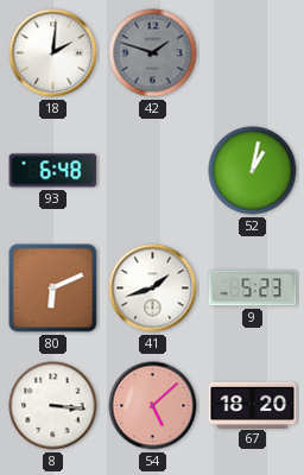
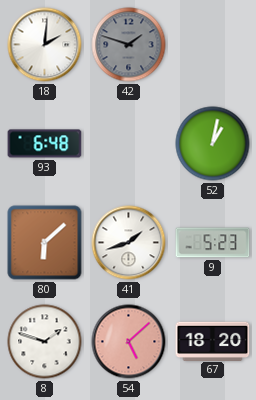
80: 6:11 -> 6:08 (45, 243)
8: 3:16 -> 1:48 (45, 342)
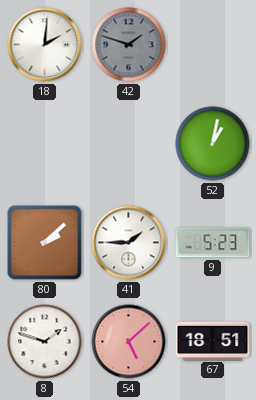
93: 6:48 -> none (45, 144)
80: 6:08 -> 2:08 (45, 243)
41: 1:42 -> 1:45 (129, 243)
67: 18:20 -> 18:51 (213, 341)
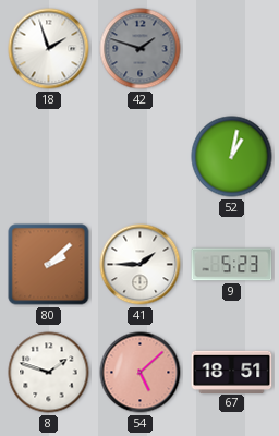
18: 2:01 -> 1:57 (49, 49)
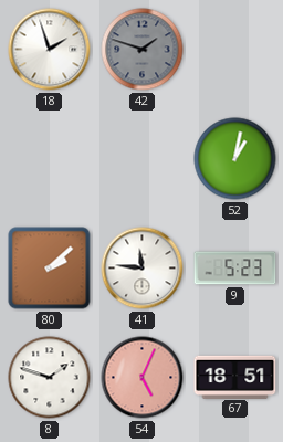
41: 1:45 -> 11:46 (143, 269)
54: 5:08 -> 5:04 (143, 378)
